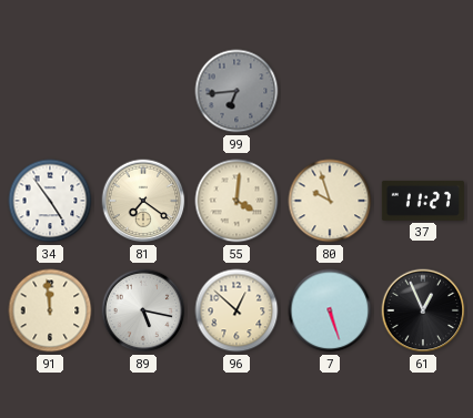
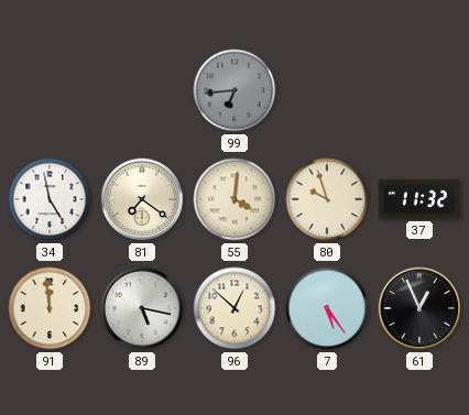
34: 4:54 -> 4:58 (50, 199)
37: 11:27 -> 11:32 (419, 199)
7: 5:27 -> 5:24 (327, 308)
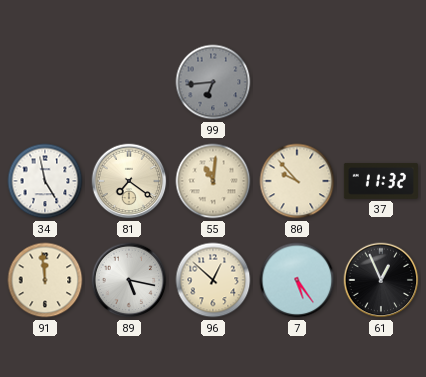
55: 4:01 -> 11:01 (213, 181)
80: 9:57 -> 9:53 (297, 181)
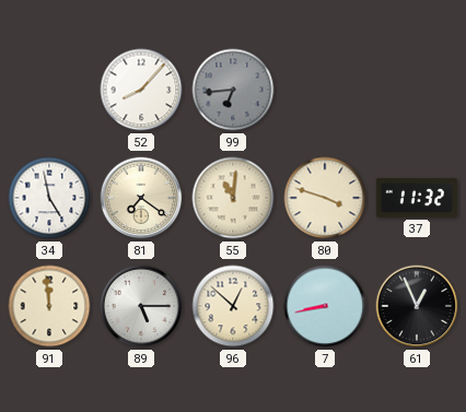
52: none -> 8:07 (141, 90)
80: 9:53 -> 3:48 (325, 198)
89: 5:17 -> 5:15 (141, 306)
7: 5:24 -> 8:43 (325, 306)
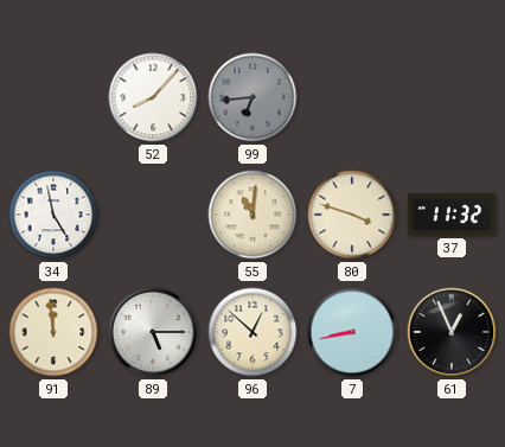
81: 7:21 -> none (141, 198)
